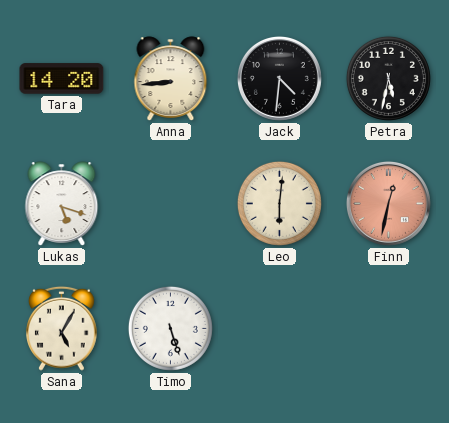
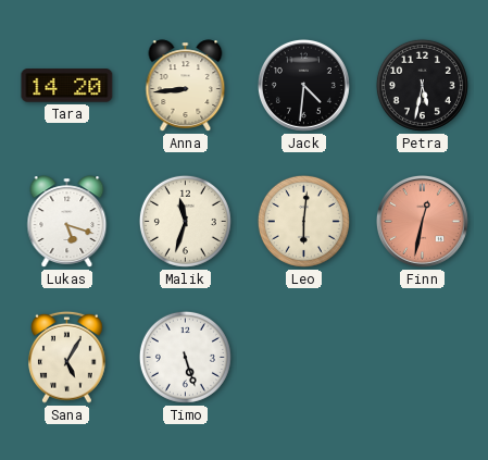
Malik: none -> 11:33 (185, 221)
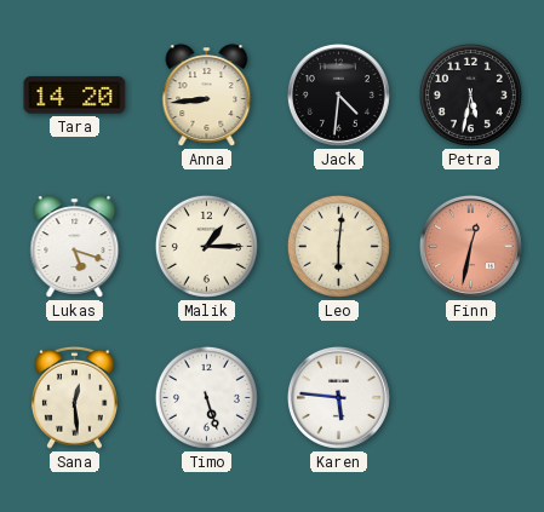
Malik: 11:33 -> 1:15 (206, 246)
Sana: 5:05 -> 12:29 (75, 397)
Karen: none -> 5:46 (338, 397)
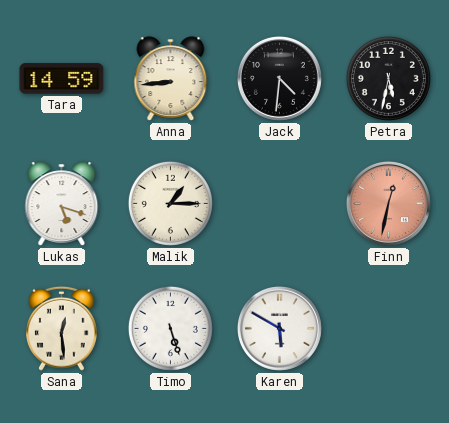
Tara: 14:20 -> 14:59 (62, 79)
Leo: 6:01 -> none (338, 246)
Karen: 5:46 -> 5:50 (279, 328)
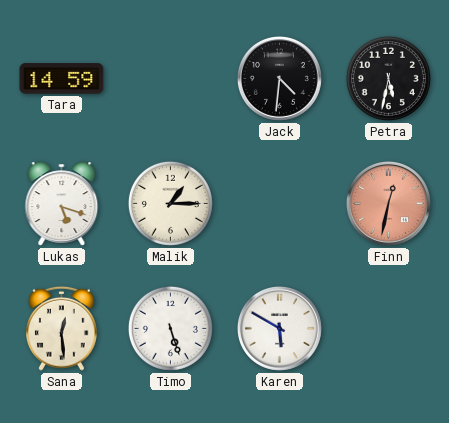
Anna: 8:44 -> none (171, 79)
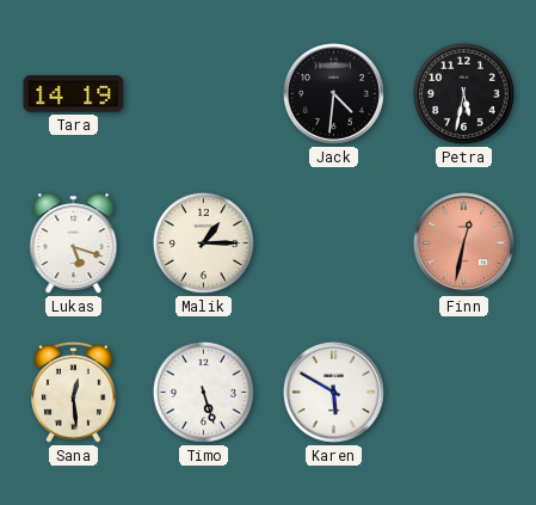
Tara: 14:59 -> 14:19 (74, 94)
